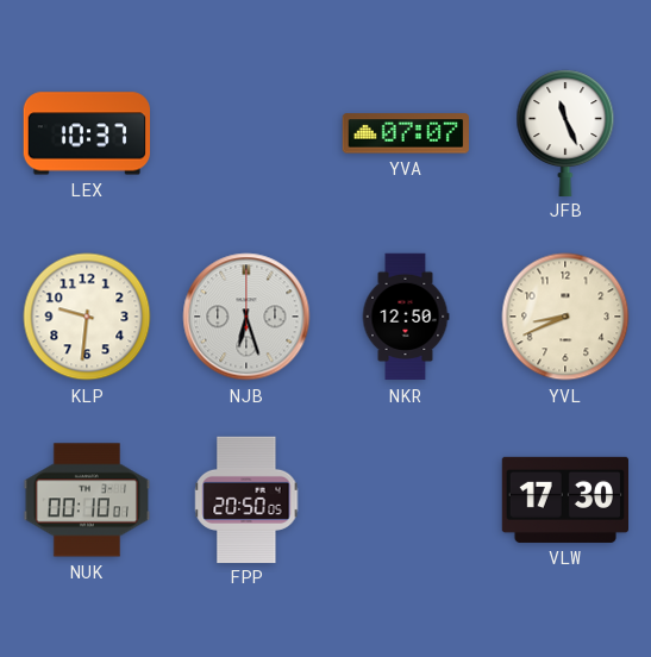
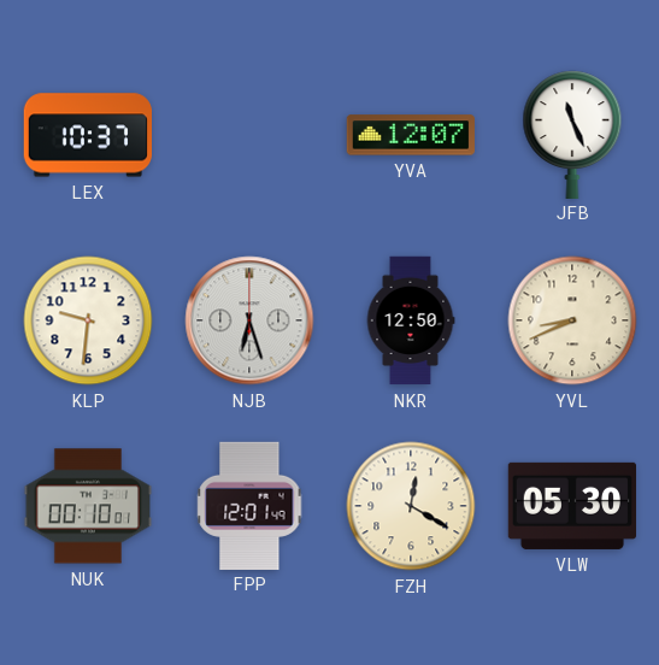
YVA: 07:07 -> 12:07 (411, 135)
FPP: 20:50 -> 12:01 (249, 505)
FZH: none -> 12:20 (411, 506)
VLW: 17:30 -> 05:30 (571, 506)
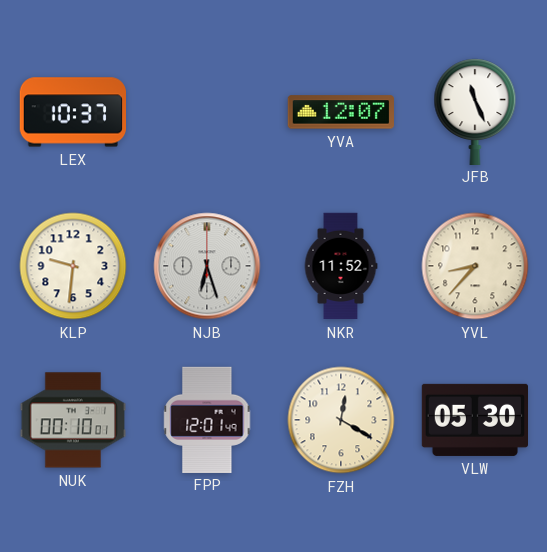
NKR: 12:50 -> 11:52 (341, 266)
YVL: 8:41 -> 8:37 (475, 266)
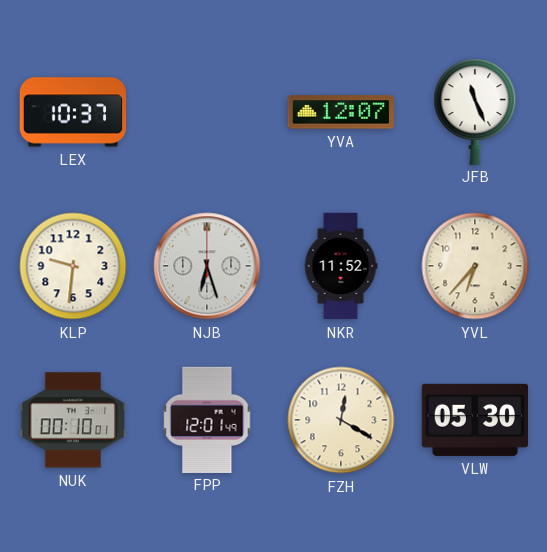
YVL: 8:37 -> 6:37 (475, 266)
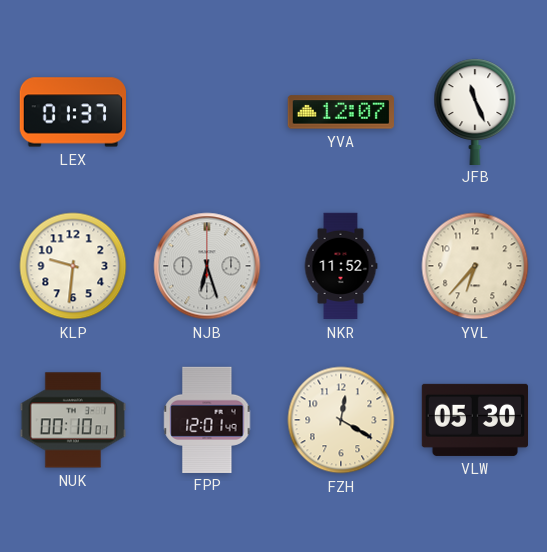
LEX: 10:37 -> 01:37 (72, 112)
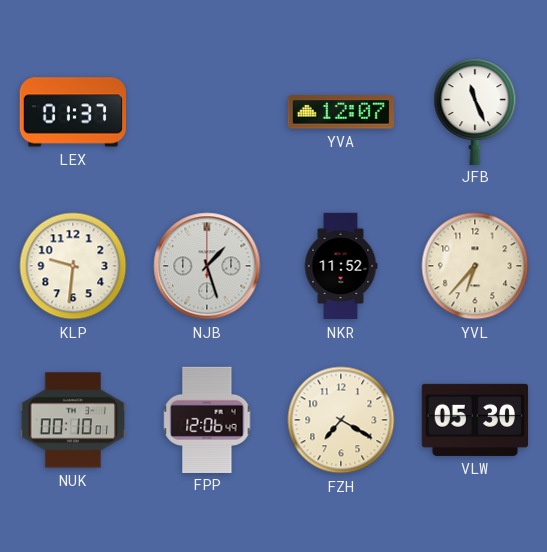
NJB: 6:27 -> 1:27 (207, 266)
FPP: 12:01 -> 12:06 (207, 419)
FZH: 12:20 -> 7:20 (341, 420)
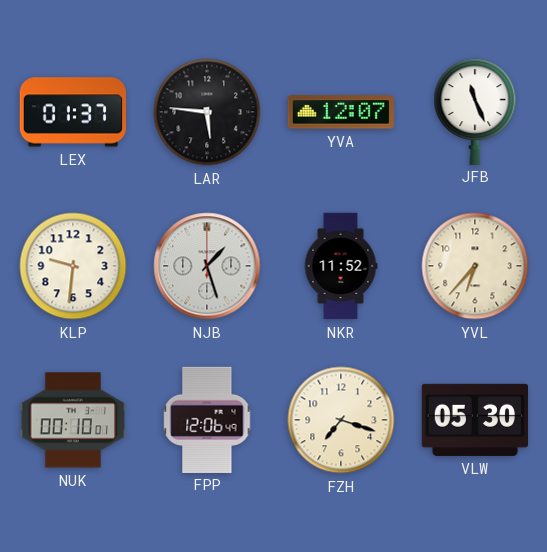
LAR: none -> 5:46 (207, 112)
FZH: 7:20 -> 7:18 (341, 420)
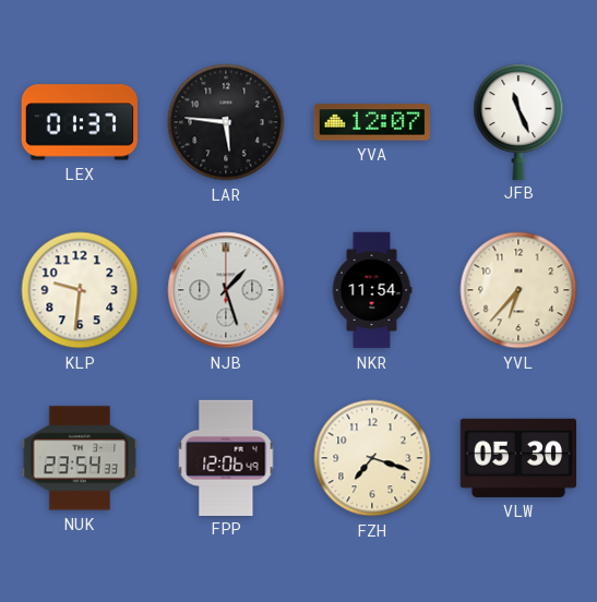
NKR: 11:52 -> 11:54 (372, 290)
NUK: 00:10 -> 23:54 (79, 458)
